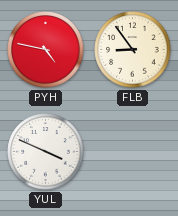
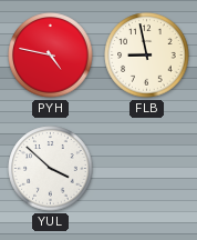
FLB: 8:54 -> 8:58 (147, 56)
YUL: 3:49 -> 3:52 (51, 169)
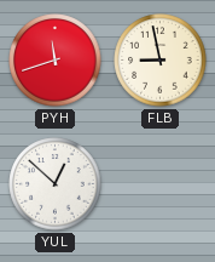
PYH: 4:47 -> 11:42 (56, 61)
YUL: 3:52 -> 12:52 (56, 184)
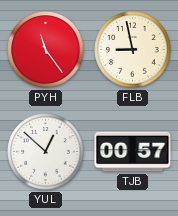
PYH: 11:42 -> 11:24 (46, 50)
TJB: none -> 00:57 (133, 152)
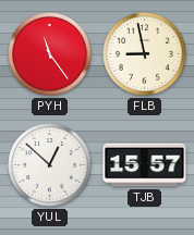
TJB: 00:57 -> 15:57 (145, 165)
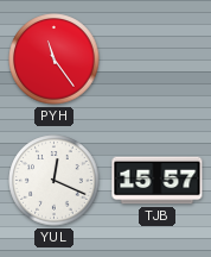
FLB: 8:58 -> none (145, 54)
YUL: 12:52 -> 12:19 (55, 181)
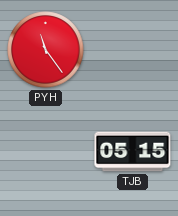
YUL: 12:19 -> none (55, 181)
TJB: 15:57 -> 05:15 (133, 152)
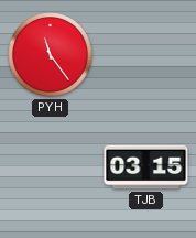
TJB: 05:15 -> 03:15 (146, 167)
